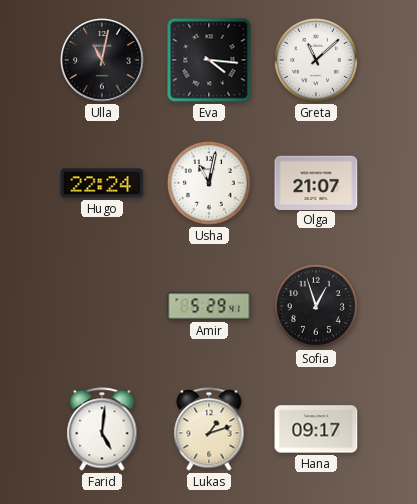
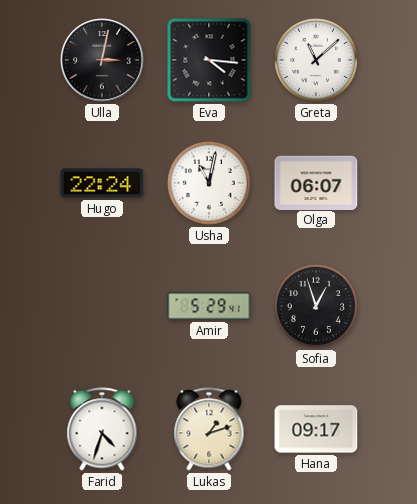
Ulla: 11:02 -> 3:02 (102, 60)
Olga: 21:07 -> 06:07 (316, 182)
Farid: 5:01 -> 4:33 (102, 429)
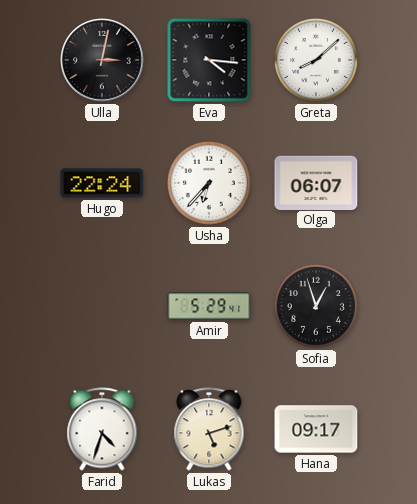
Greta: 11:08 -> 8:08 (316, 60)
Usha: 11:02 -> 6:37 (209, 183)
Lukas: 1:12 -> 5:12 (209, 429)
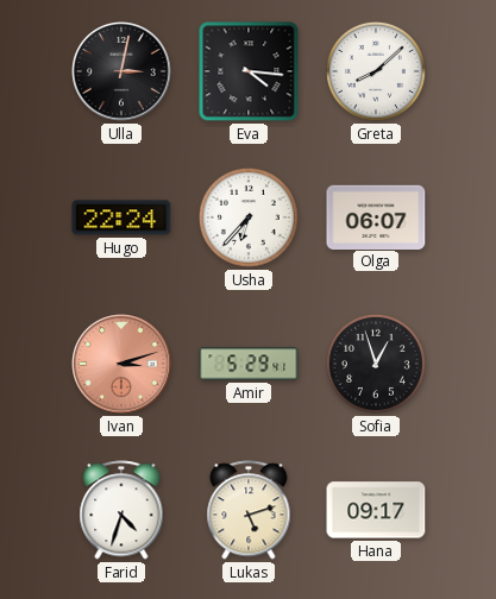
Ivan: none -> 3:12 (121, 364)
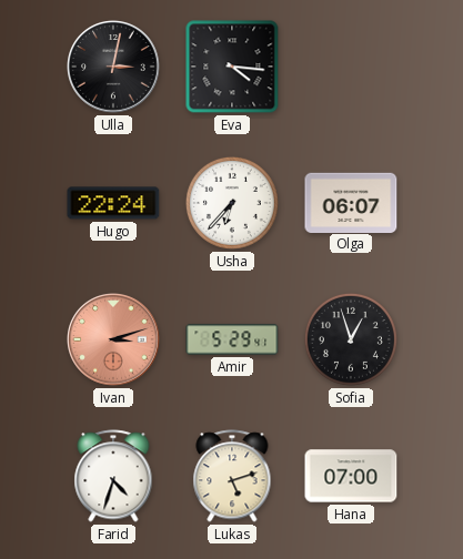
Greta: 8:08 -> none (376, 71)
Hana: 09:17 -> 07:00 (351, 476)
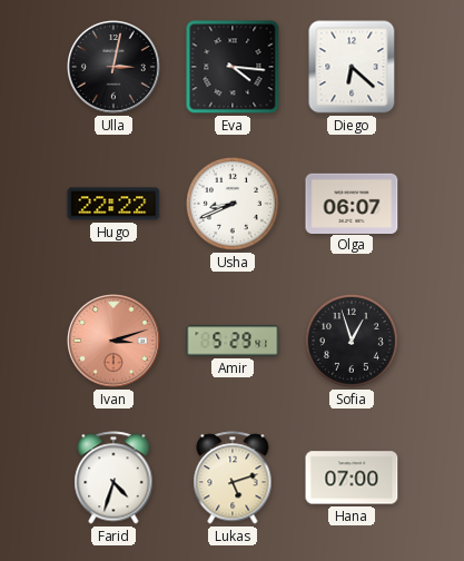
Diego: none -> 6:22 (352, 67)
Hugo: 22:24 -> 22:22 (113, 204)
Usha: 6:37 -> 8:41 (233, 204)
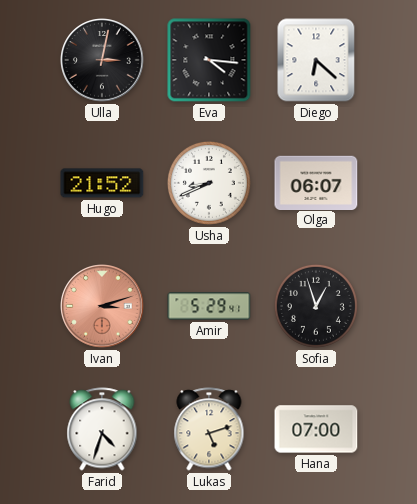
Hugo: 22:22 -> 21:52 (102, 183)
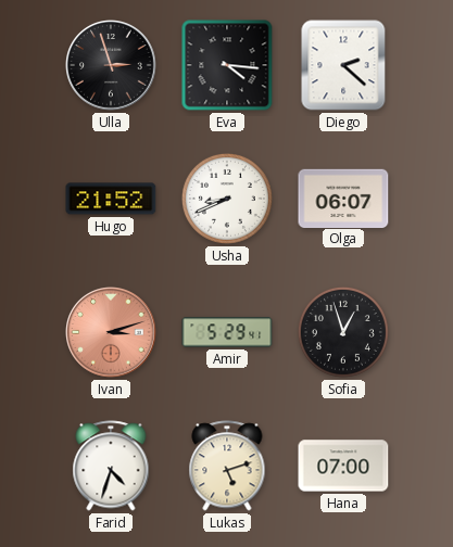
Ulla: 3:02 -> 2:57 (111, 65)
Diego: 6:22 -> 2:22 (343, 65)
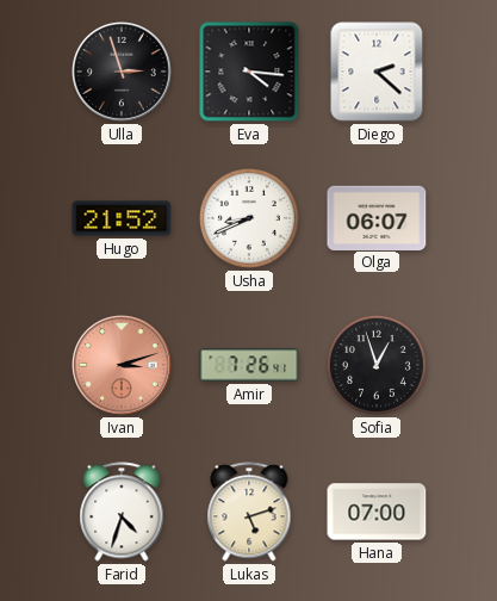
Amir: 5:29 -> 7:26 (249, 365)
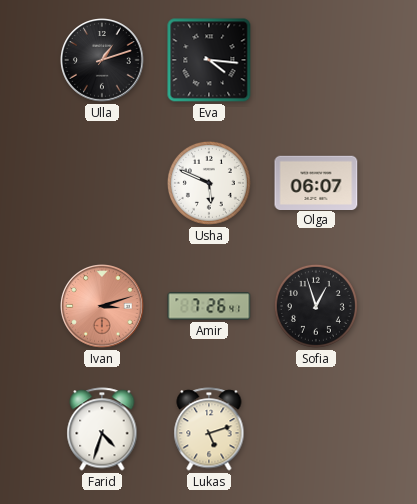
Ulla: 2:57 -> 1:12 (102, 60)
Diego: 2:22 -> none (377, 72)
Hugo: 21:52 -> none (122, 218)
Usha: 8:41 -> 5:49 (209, 183)
Hana: 07:00 -> none (377, 512)
